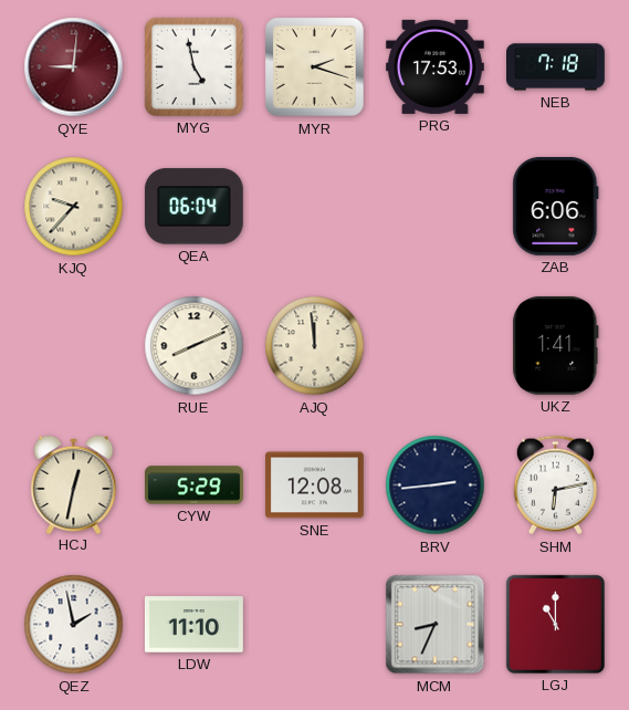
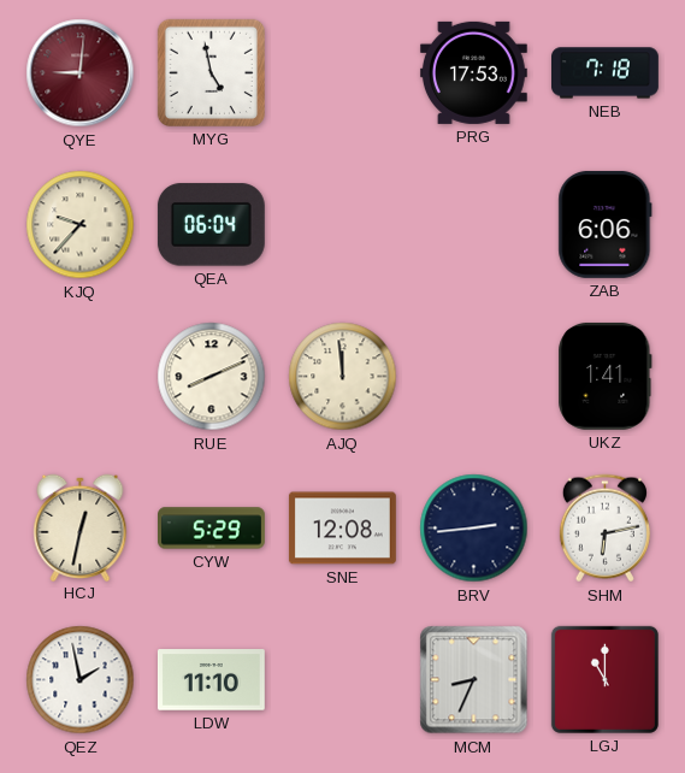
MYR: 2:18 -> none (315, 67)
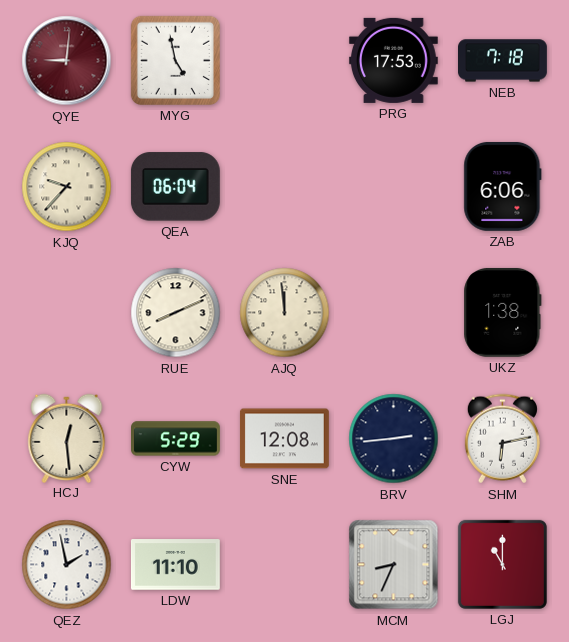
UKZ: 1:41 -> 1:38 (503, 312)
HCJ: 12:32 -> 12:29 (67, 438)
